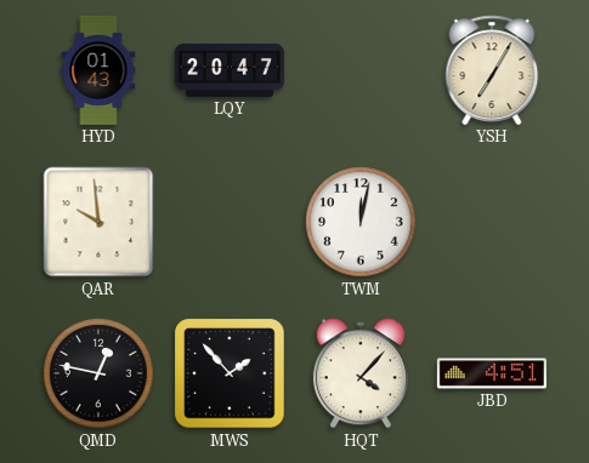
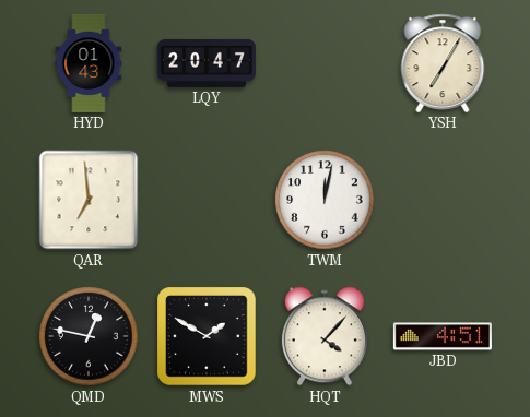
QAR: 9:59 -> 6:59 (89, 200)
MWS: 1:53 -> 1:50 (207, 336)
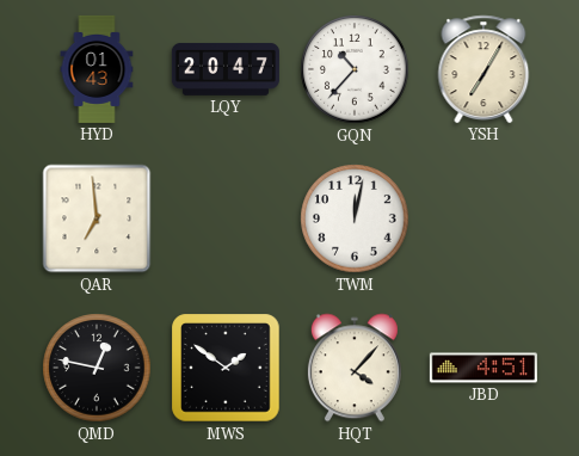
GQN: none -> 10:37 (355, 69)
MWS: 1:50 -> 1:51 (226, 368)
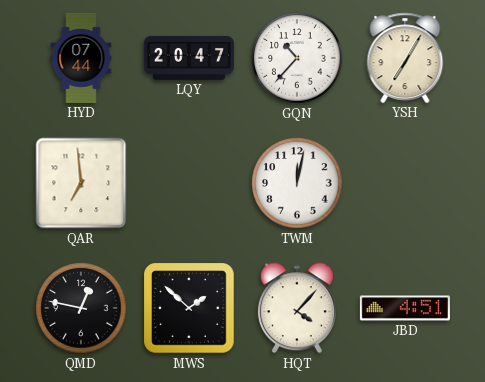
HYD: 01:43 -> 07:44 (81, 58)
MWS: 1:51 -> 1:52 (189, 308)
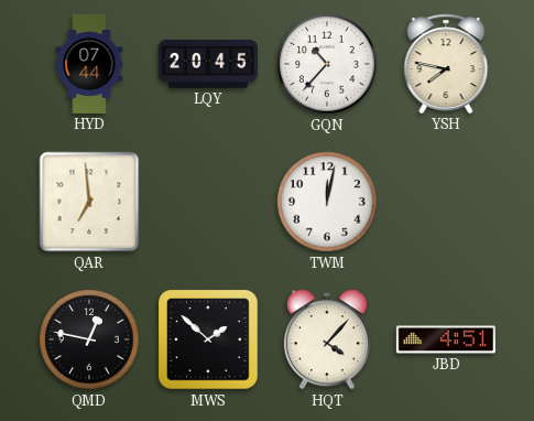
LQY: 20:47 -> 20:45 (208, 64)
YSH: 7:05 -> 7:47 (446, 64)
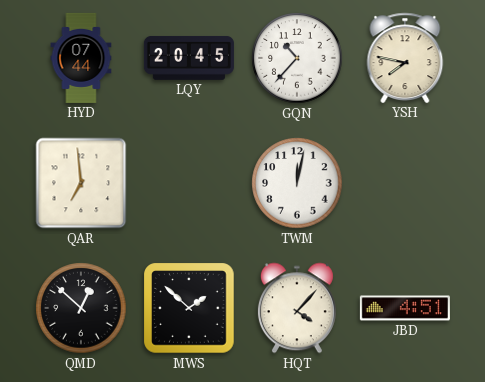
QMD: 12:47 -> 12:52 (81, 308)
